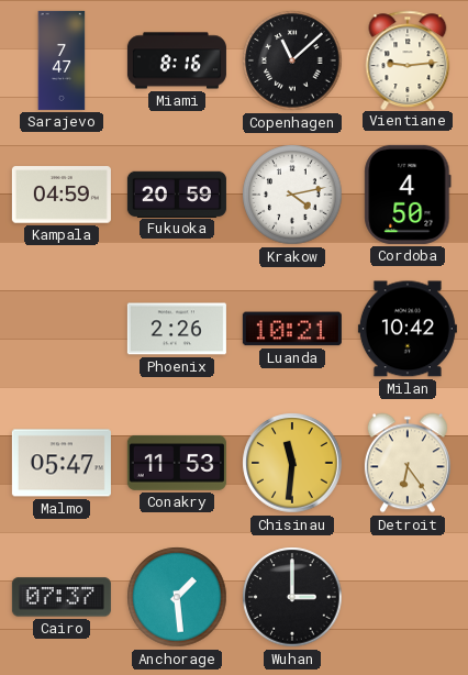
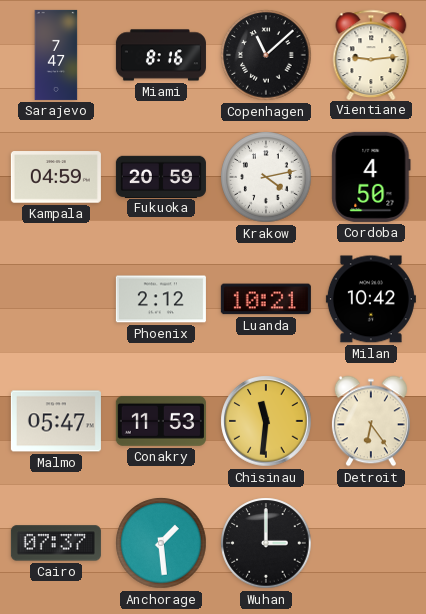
Phoenix: 2:26 -> 2:12 (161, 299)
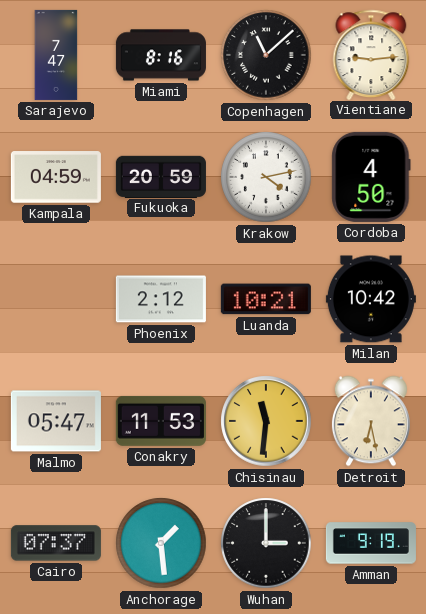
Detroit: 6:24 -> 6:28 (371, 421)
Amman: none -> 9:19 (371, 543)
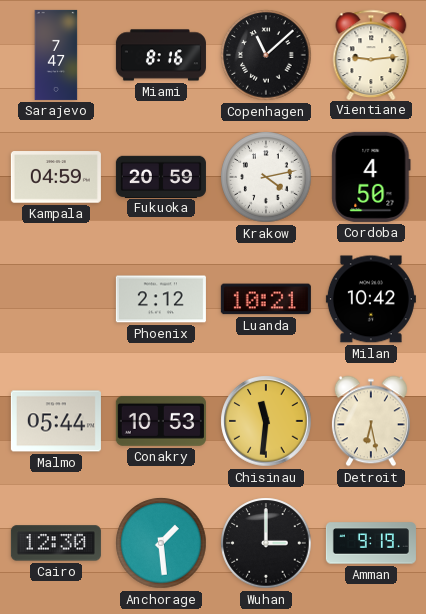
Malmo: 05:47 -> 05:44 (56, 421)
Conakry: 11:53 -> 10:53 (161, 421)
Cairo: 07:37 -> 12:30 (56, 543)
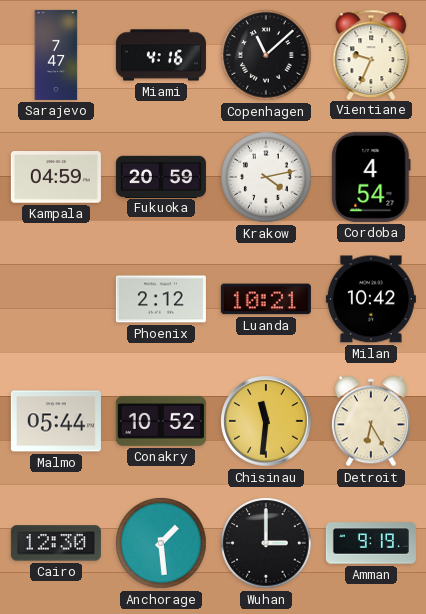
Miami: 8:16 -> 4:16 (161, 55)
Vientiane: 9:14 -> 9:34 (371, 54)
Cordoba: 4:50 -> 4:54 (371, 177)
Conakry: 10:53 -> 10:52 (161, 421)
Detroit: 6:28 -> 6:25 (371, 421)
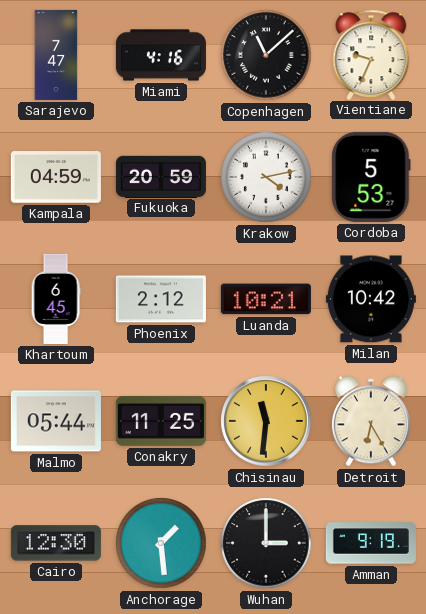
Cordoba: 4:54 -> 5:53 (371, 177)
Khartoum: none -> 6:45 (56, 299)
Conakry: 10:52 -> 11:25 (161, 421)
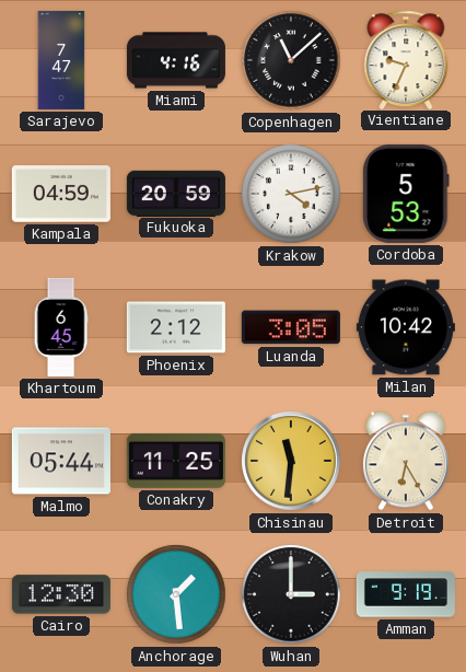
Luanda: 10:21 -> 3:05 (291, 327)
